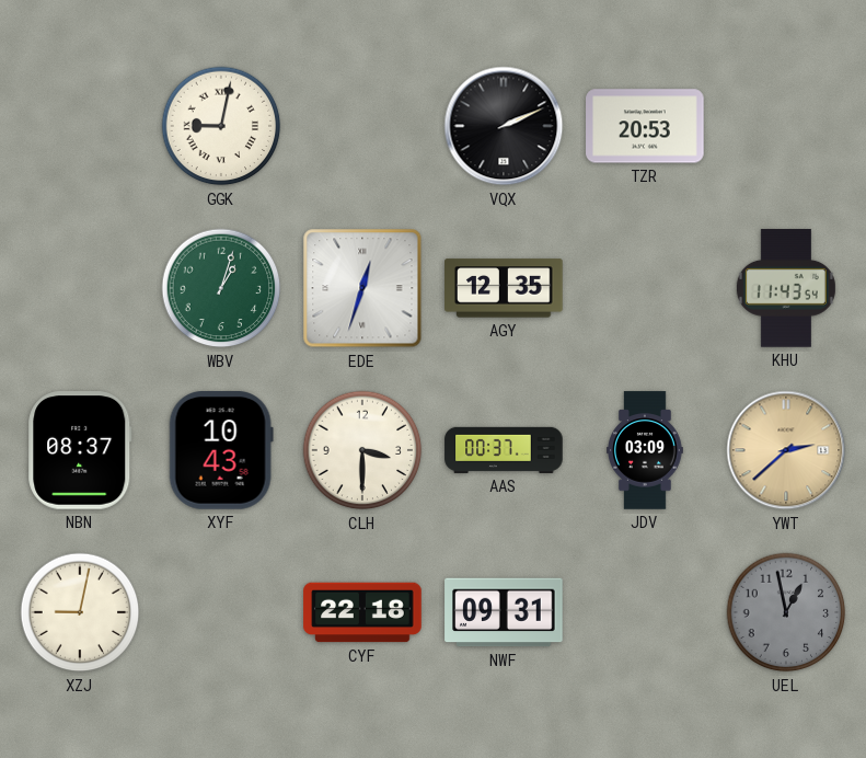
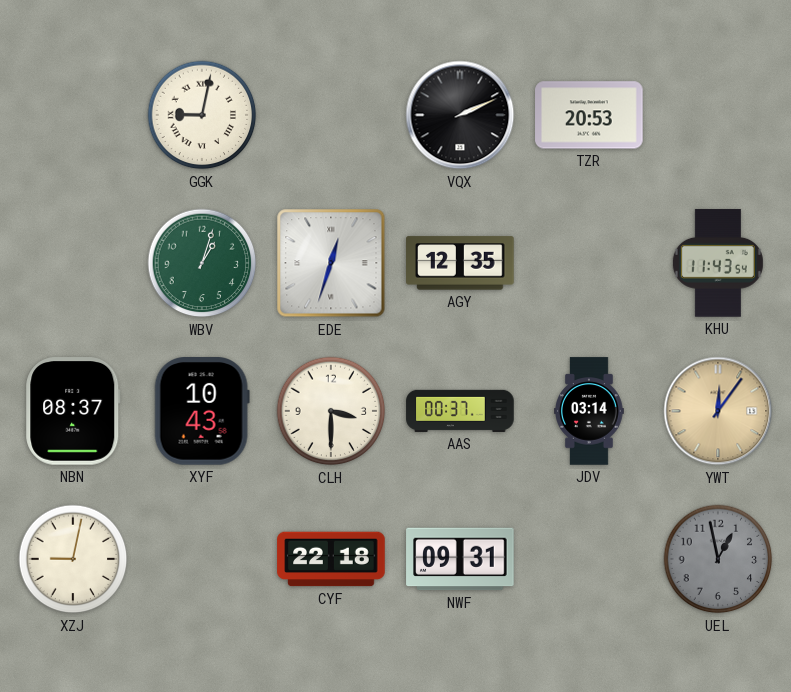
JDV: 03:09 -> 03:14 (590, 411)
YWT: 2:38 -> 12:06 (718, 411)
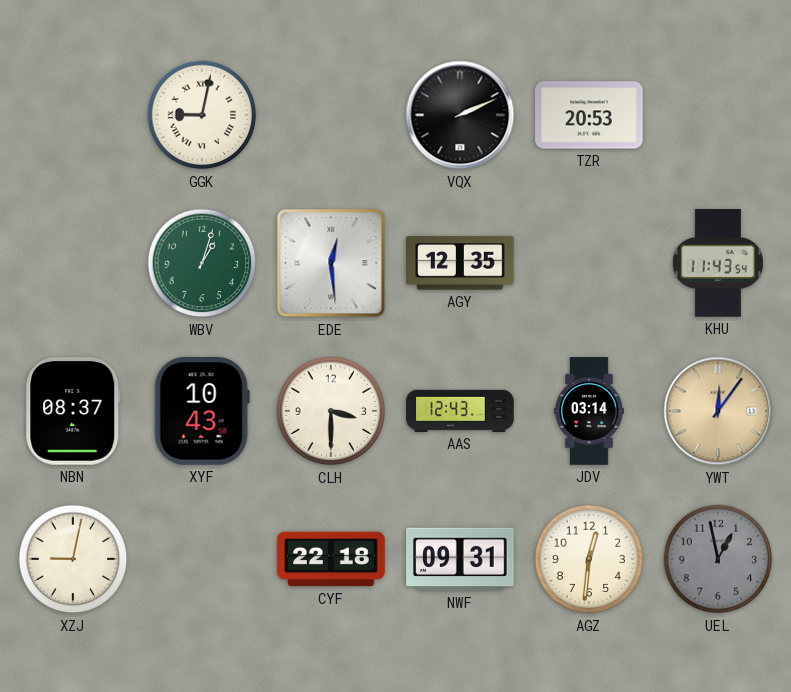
EDE: 12:33 -> 12:29 (331, 263)
AAS: 00:37 -> 12:43 (460, 411)
AGZ: none -> 12:31 (589, 559)
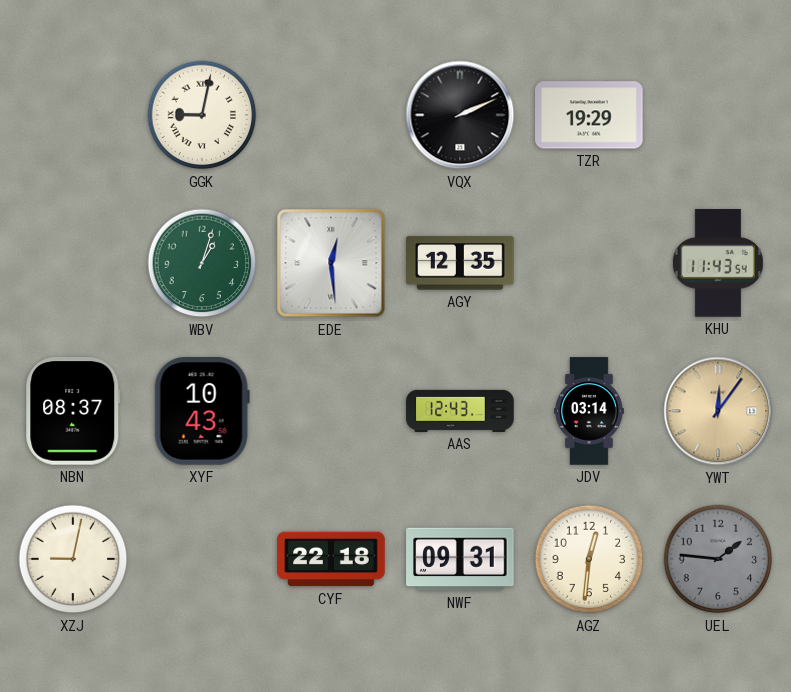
TZR: 20:53 -> 19:29 (589, 115)
CLH: 3:30 -> none (331, 411)
UEL: 12:58 -> 1:46 (718, 559)
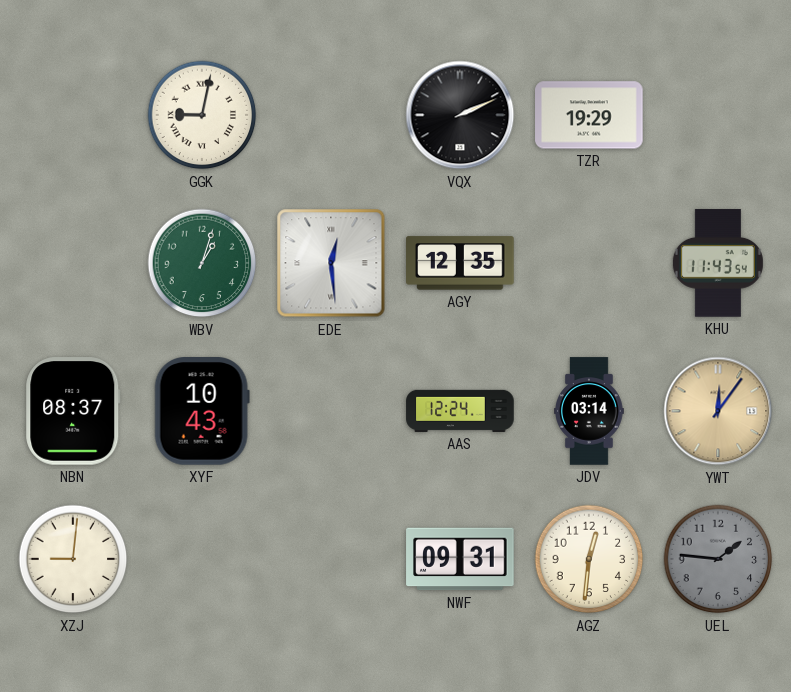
AAS: 12:43 -> 12:24 (460, 411)
XZJ: 9:02 -> 9:01 (73, 559)
CYF: 22:18 -> none (331, 559)
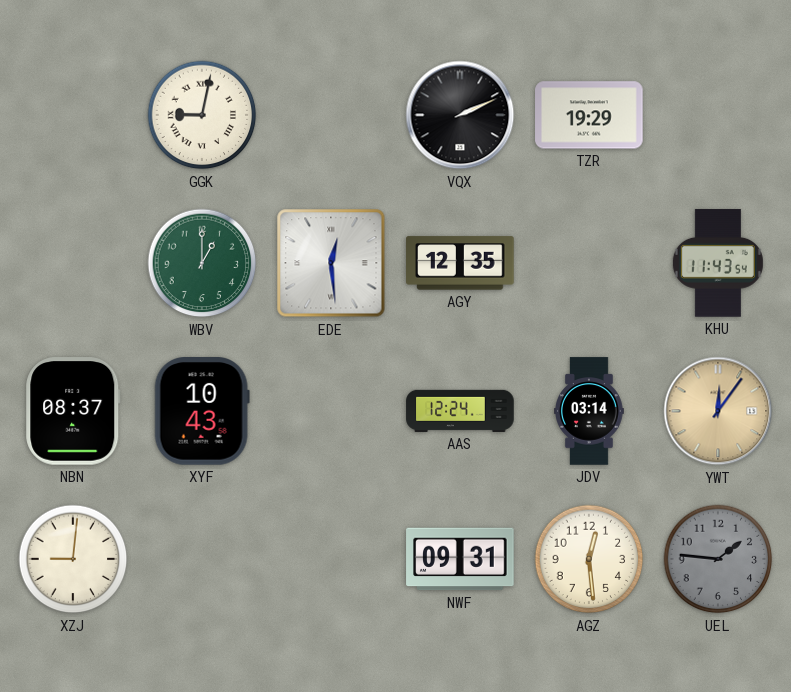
WBV: 1:03 -> 1:00 (202, 263)
AGZ: 12:31 -> 12:29 (589, 559)
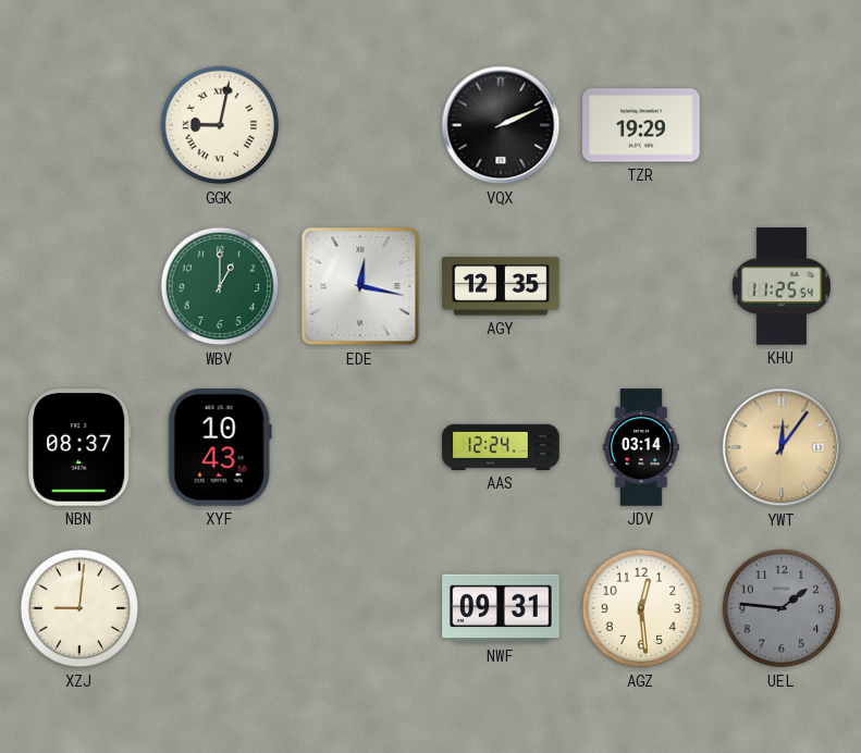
EDE: 12:29 -> 12:17 (360, 286)
KHU: 11:43 -> 11:25 (782, 286)
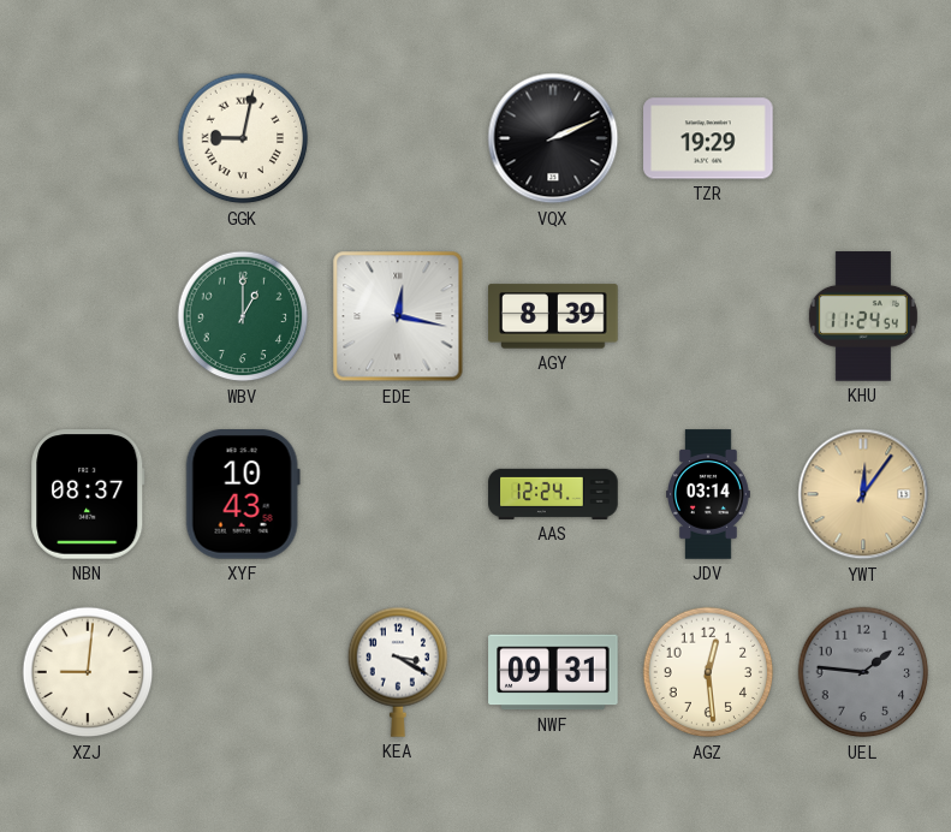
AGY: 12:35 -> 8:39 (553, 316)
KHU: 11:25 -> 11:24 (863, 316)
KEA: none -> 3:20 (398, 672)
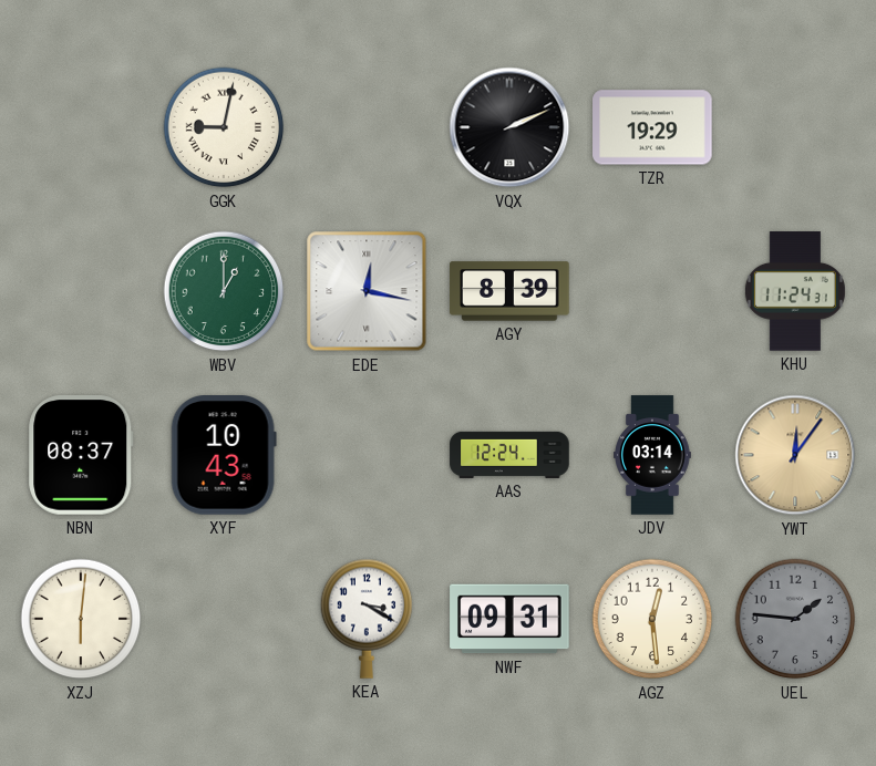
KHU: 11:24:54 -> 11:24:31 (795, 291)
XZJ: 9:01 -> 6:01 (81, 619)
